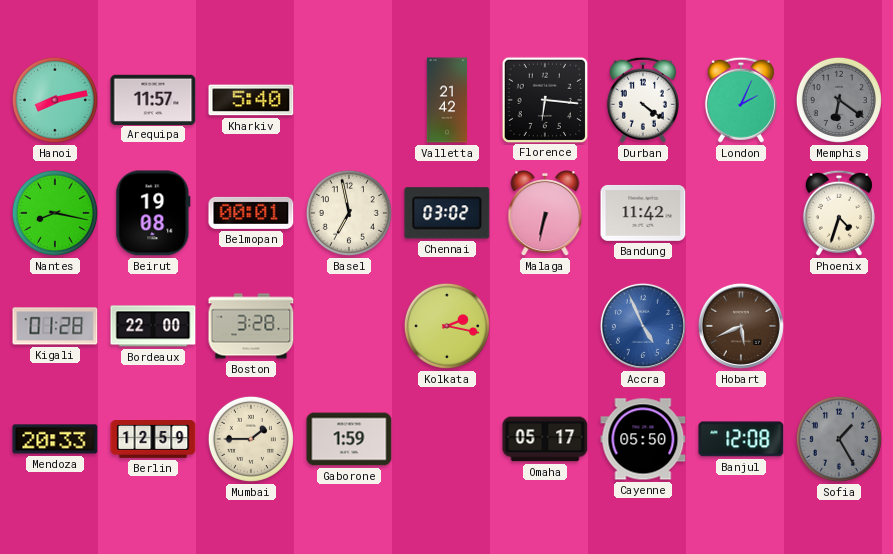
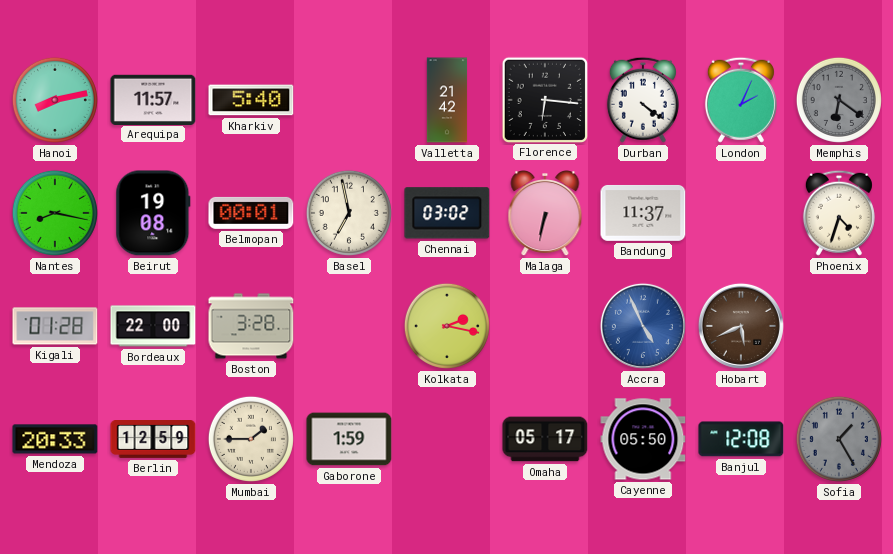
Bandung: 11:42 -> 11:37 (643, 213)
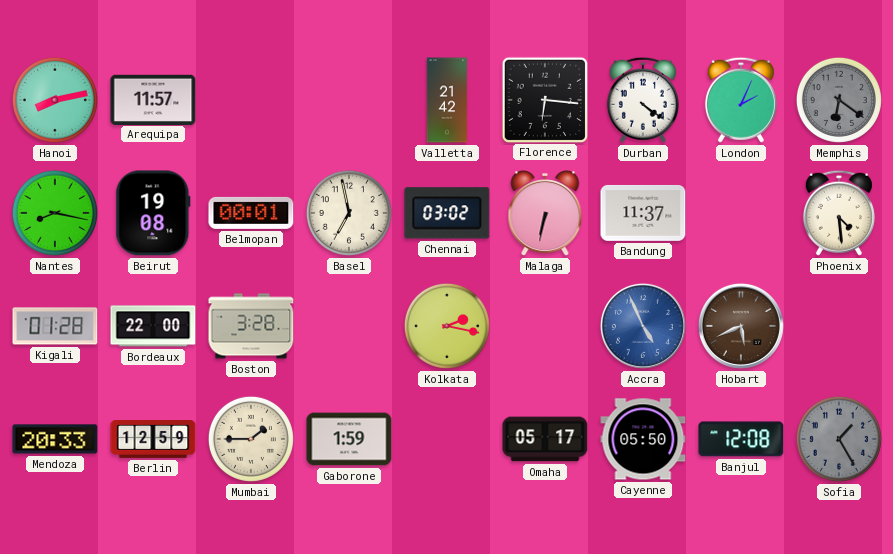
Kharkiv: 5:40 -> none (251, 100)
Phoenix: 4:33 -> 4:29 (839, 213)
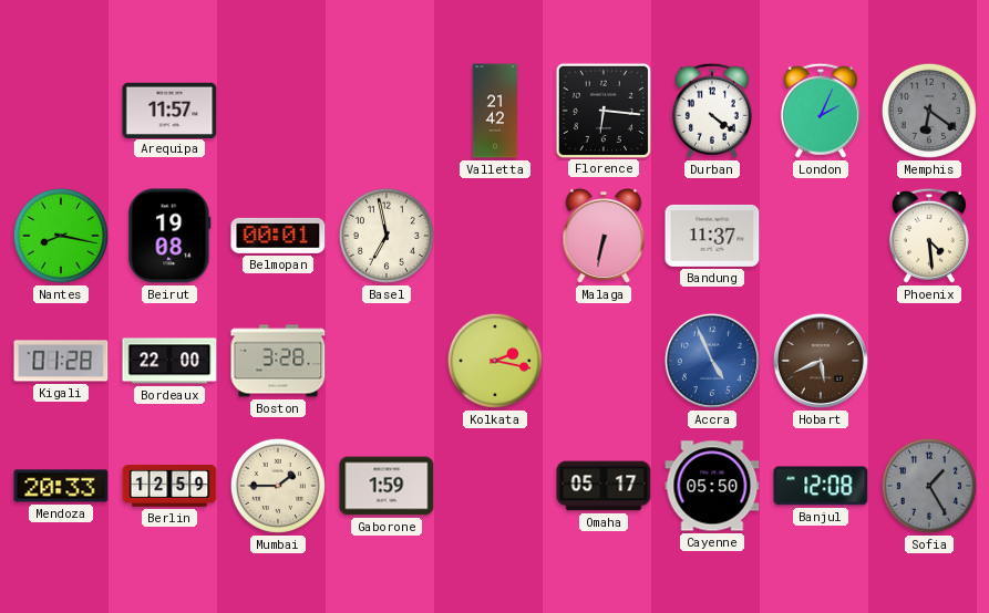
Hanoi: 8:13 -> none (55, 100)
Chennai: 03:02 -> none (447, 213)
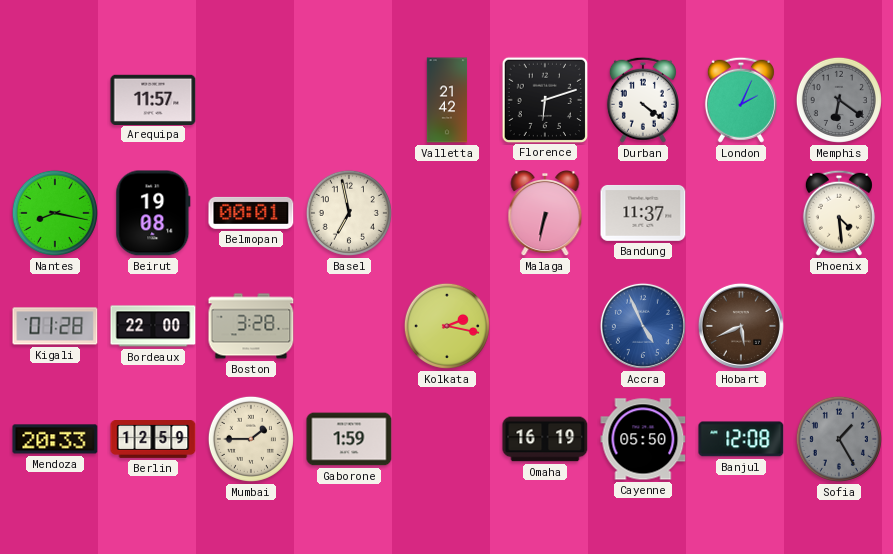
Florence: 6:16 -> 6:12 (544, 99)
Omaha: 05:17 -> 16:19 (545, 439)
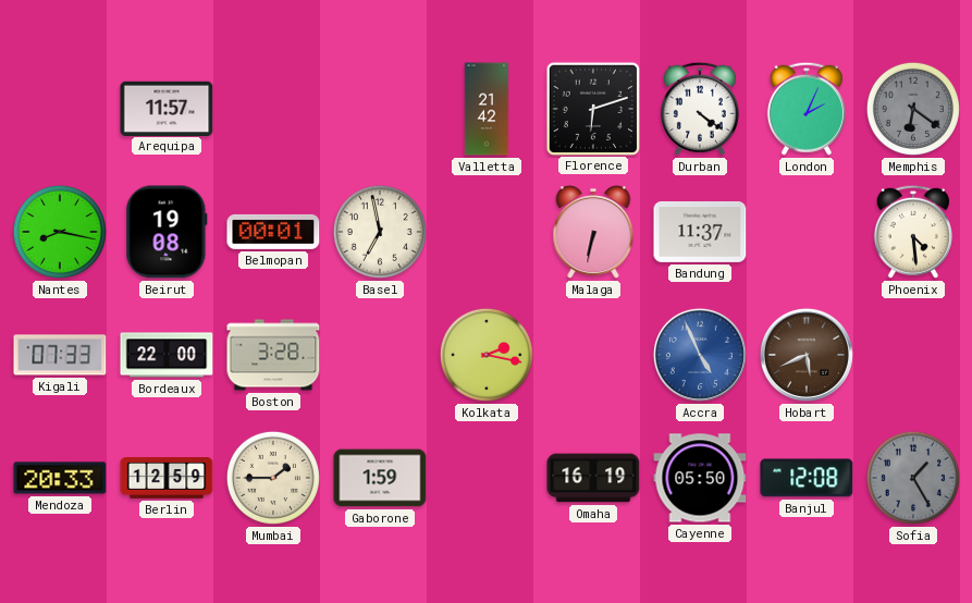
Kigali: 01:28 -> 07:33 (60, 355)
